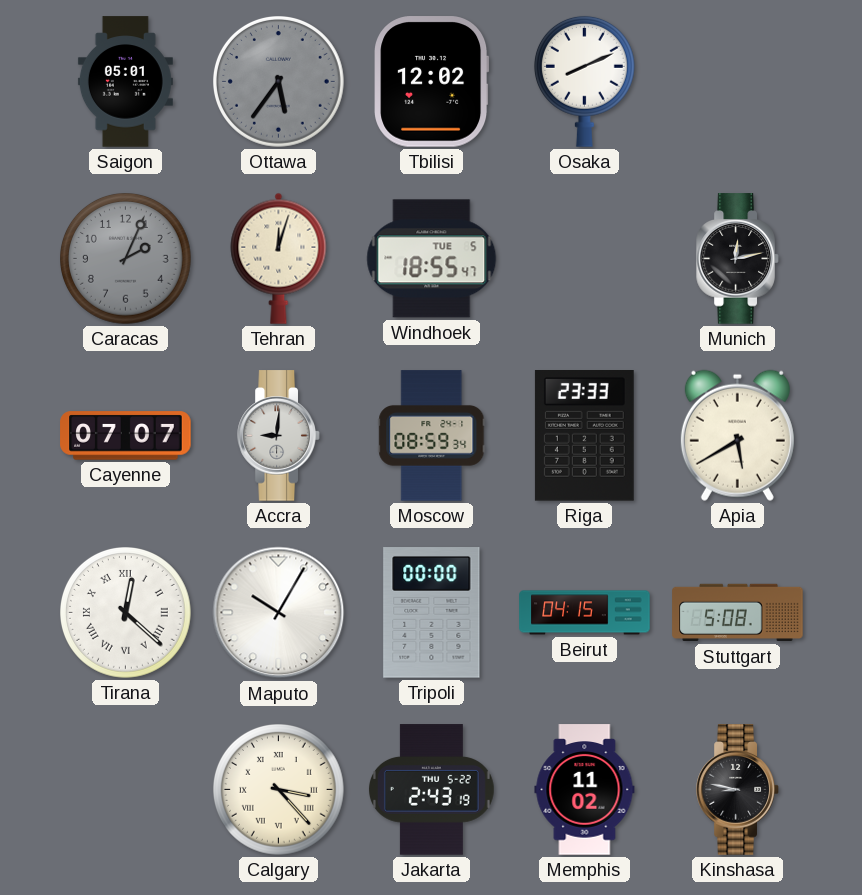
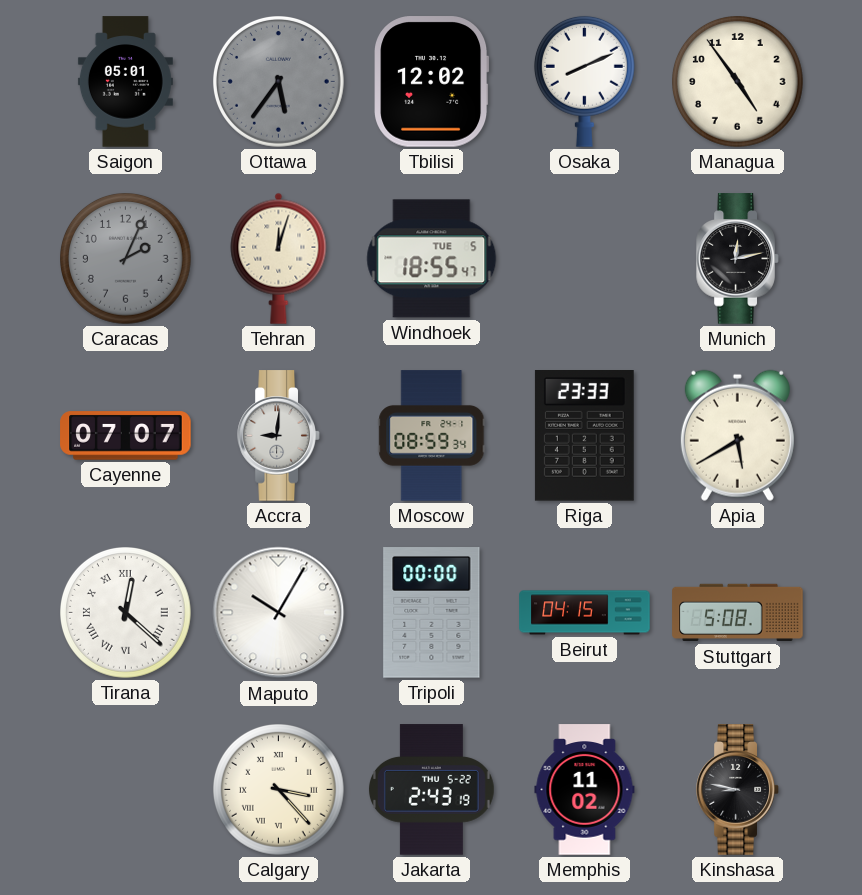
Managua: none -> 4:54 (738, 82)
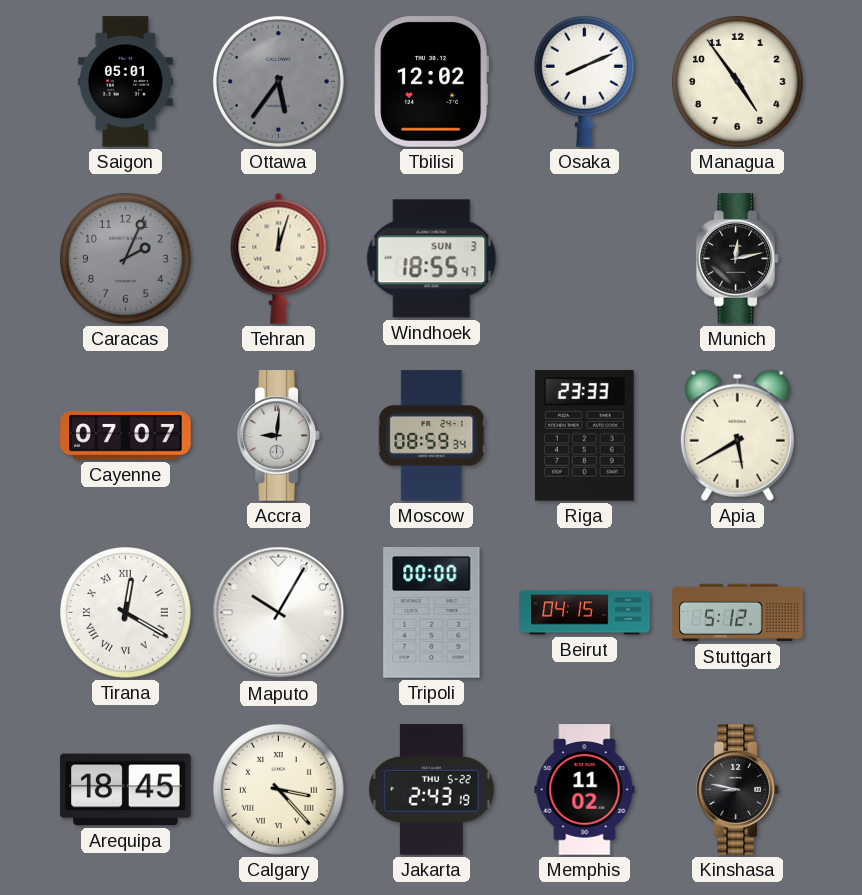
Windhoek date: TUE 5 -> SUN 3 (432, 259)
Tirana: 12:22 -> 12:20 (126, 613)
Stuttgart: 5:08 -> 5:12 (738, 613)
Arequipa: none -> 18:45 (126, 790)
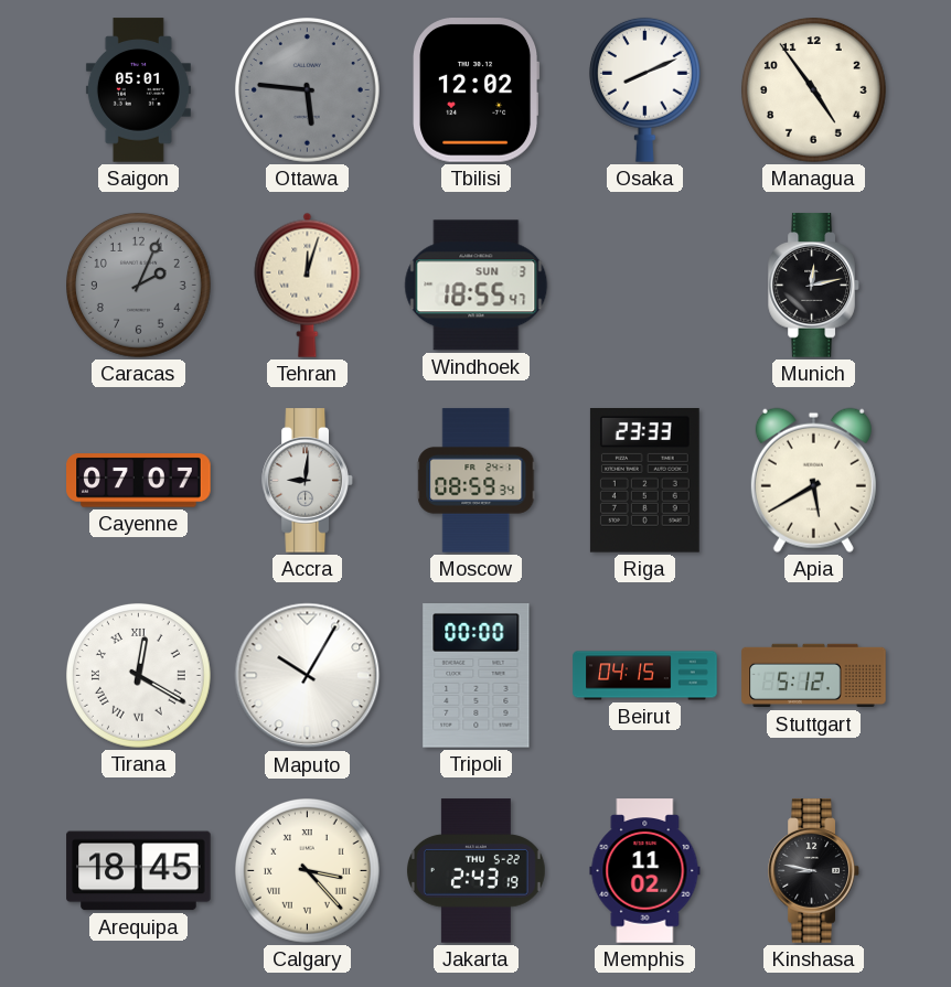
Ottawa: 5:36 -> 5:46 (308, 90)
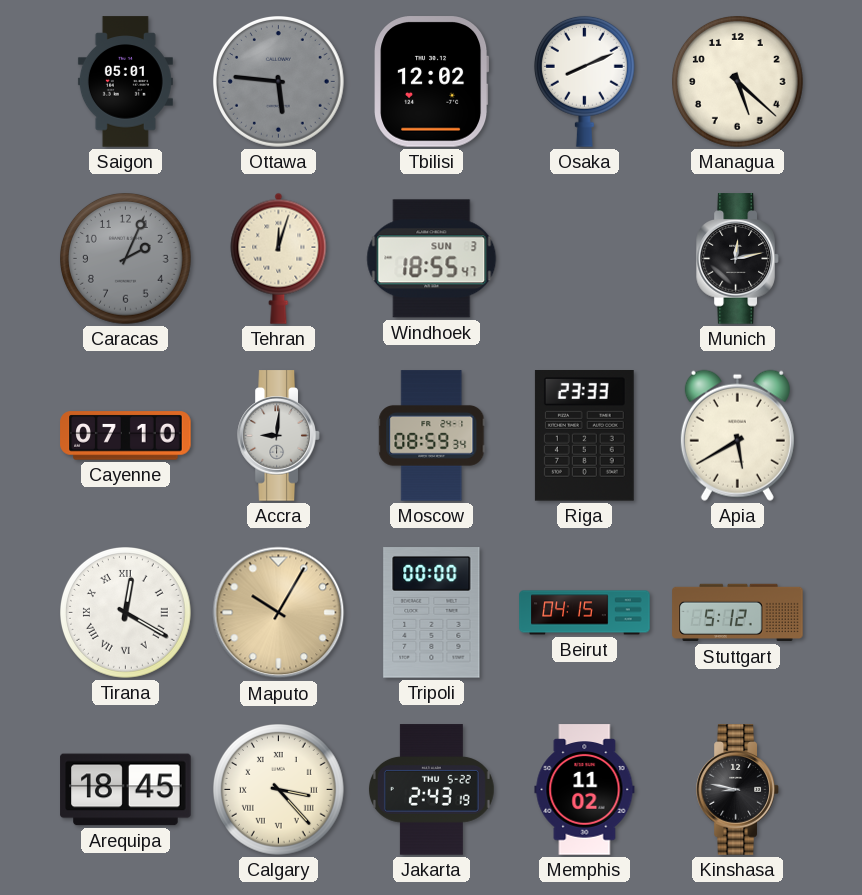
Managua: 4:54 -> 5:22 (738, 82)
Cayenne: 07:07 -> 07:10 (126, 436)
Maputo dial: white -> champagne (279, 613)
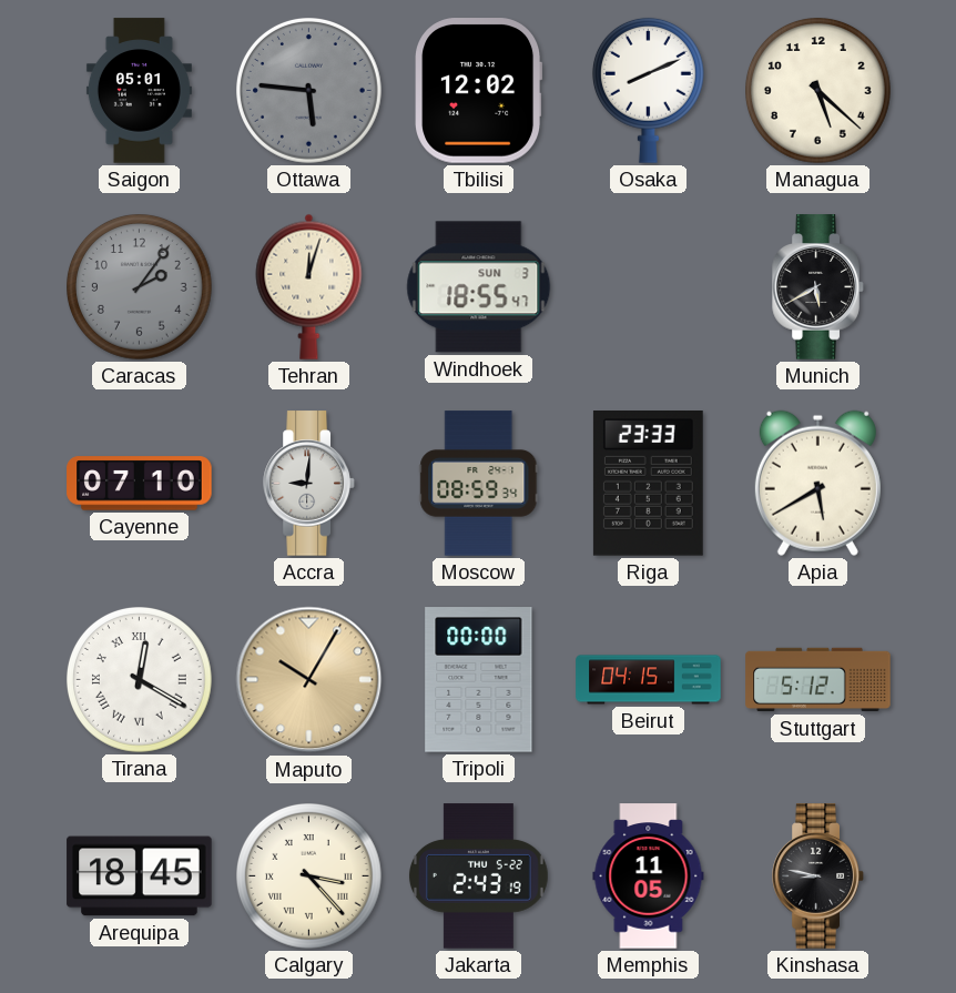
Caracas: 2:04 -> 2:06 (140, 287)
Munich: 12:13 -> 5:40 (818, 287)
Memphis: 11:02 -> 11:05 (649, 877)
